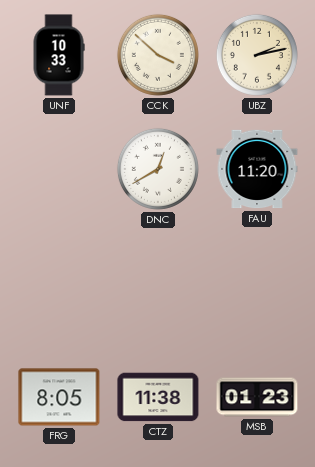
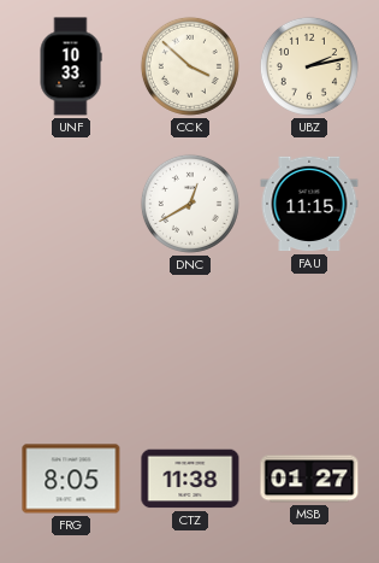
FAU: 11:20 -> 11:15 (309, 204)
MSB: 01:23 -> 01:27 (309, 479)
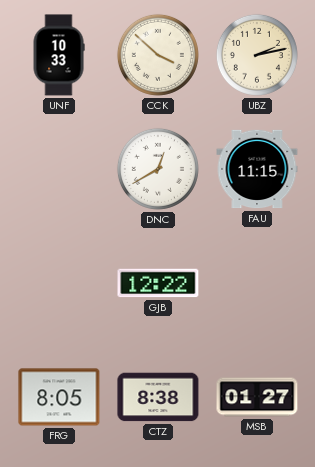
GJB: none -> 12:22 (158, 283)
CTZ: 11:38 -> 8:38 (158, 397)
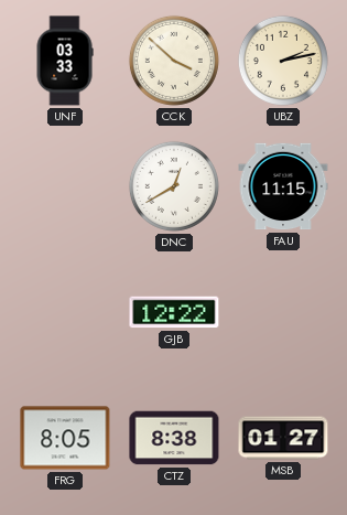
UNF: 10:33 -> 03:33 (65, 61)
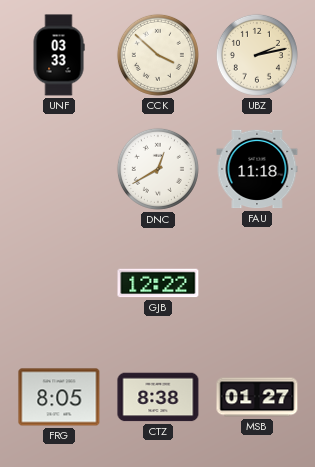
FAU: 11:15 -> 11:18 (257, 169)
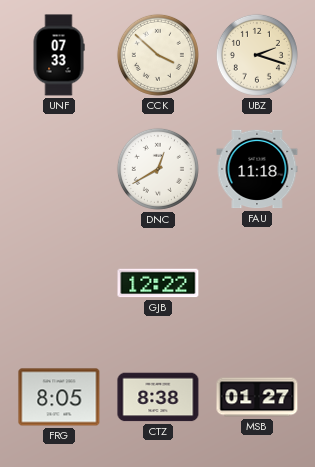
UNF: 03:33 -> 07:33 (59, 55)
UBZ: 2:13 -> 2:18 (257, 55)
